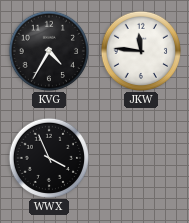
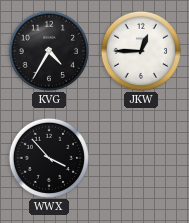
JKW: 11:46 -> 12:45 (140, 50)
WWX: 3:56 -> 3:53 (48, 157)
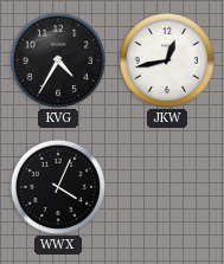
JKW: 12:45 -> 12:43 (166, 59)
WWX: 3:53 -> 4:04 (57, 186)
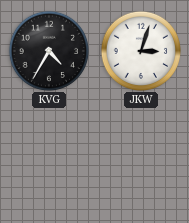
JKW: 12:43 -> 3:03 (140, 50)
WWX: 4:04 -> none (57, 186)
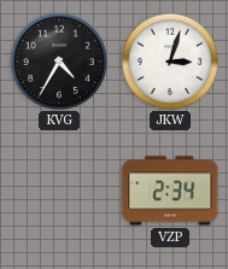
VZP: none -> 2:34 (170, 191)
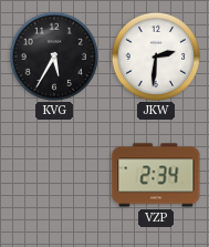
KVG: 4:35 -> 5:35 (53, 55)
JKW: 3:03 -> 2:31 (155, 55)
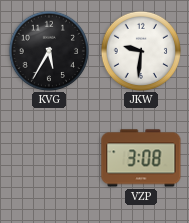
JKW: 2:31 -> 9:31 (140, 50)
VZP: 2:34 -> 3:08 (141, 158)
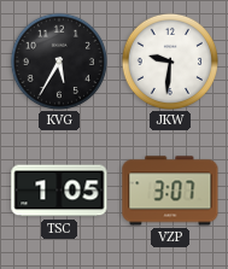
TSC: none -> 1:05 (59, 191)
VZP: 3:08 -> 3:07 (170, 191)
